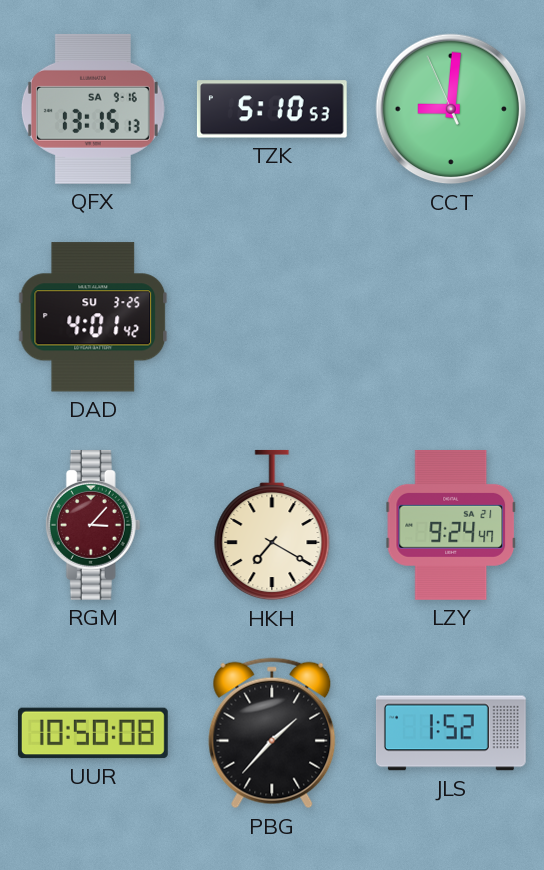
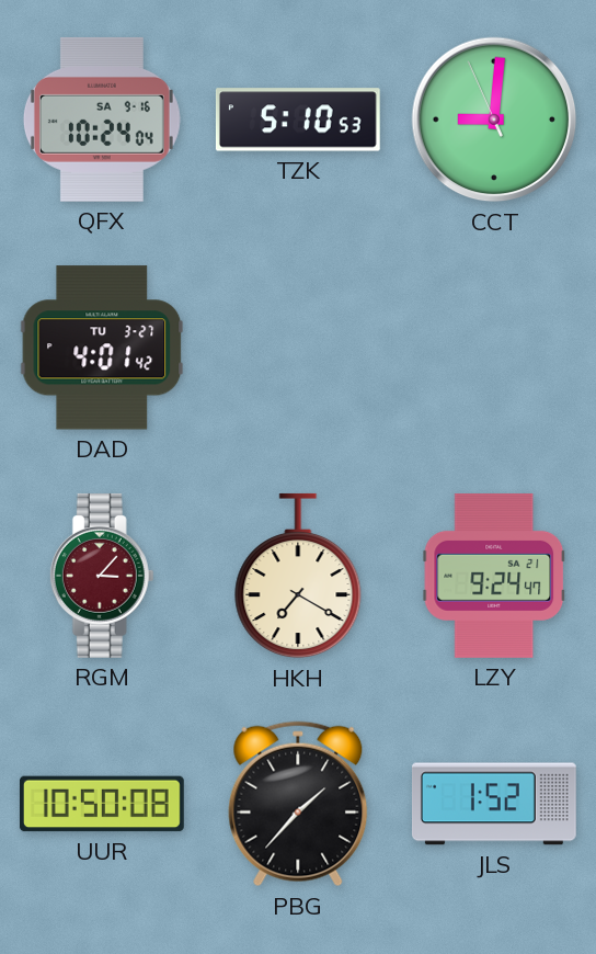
QFX: 13:15 -> 10:24 (102, 120)
DAD date: SU 3-25 -> TU 3-27 (102, 348)
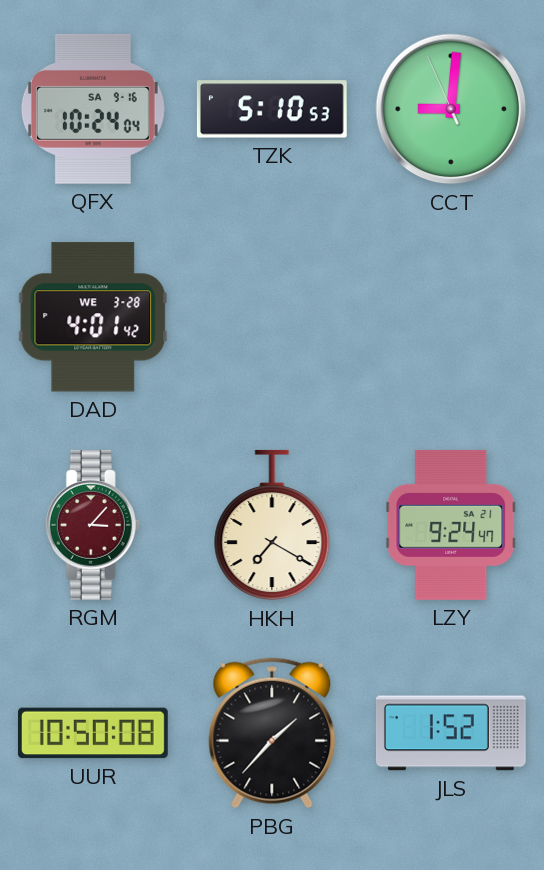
DAD date: TU 3-27 -> WE 3-28 (93, 317)
